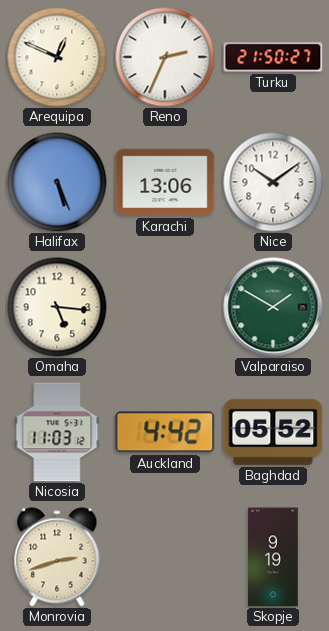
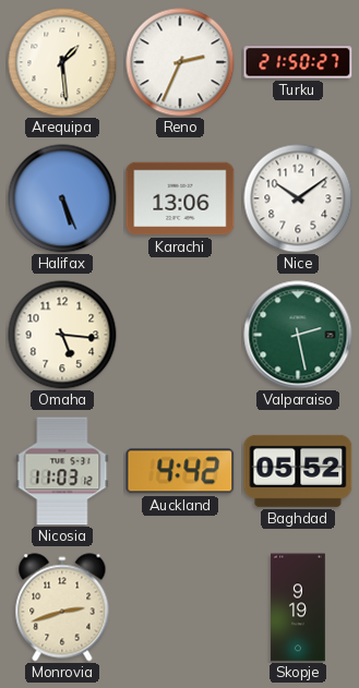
Arequipa: 12:49 -> 1:29 (62, 62)
Valparaiso: 1:50 -> 2:28 (298, 335)
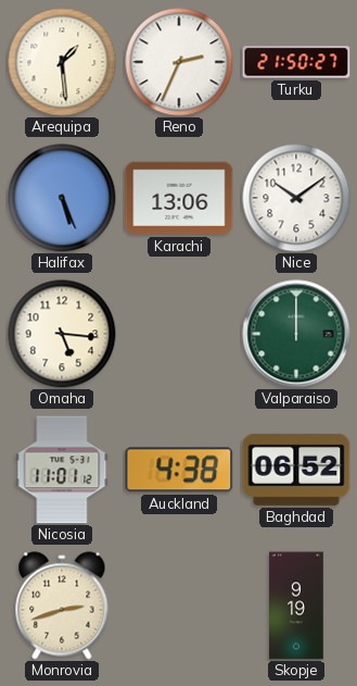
Valparaiso: 2:28 -> 12:00 (296, 334)
Nicosia: 11:03 -> 11:01 (62, 470)
Auckland: 4:42 -> 4:38 (179, 470)
Baghdad: 05:52 -> 06:52 (296, 470)
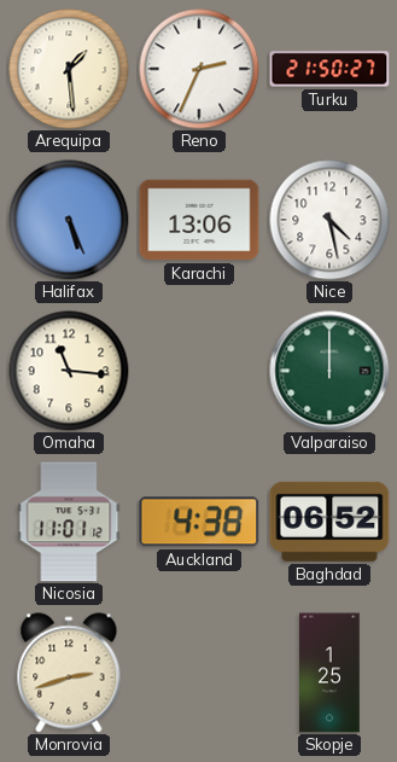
Nice: 10:09 -> 4:28 (329, 220)
Omaha: 5:16 -> 11:16 (69, 371)
Skopje: 9:19 -> 1:25 (329, 673)
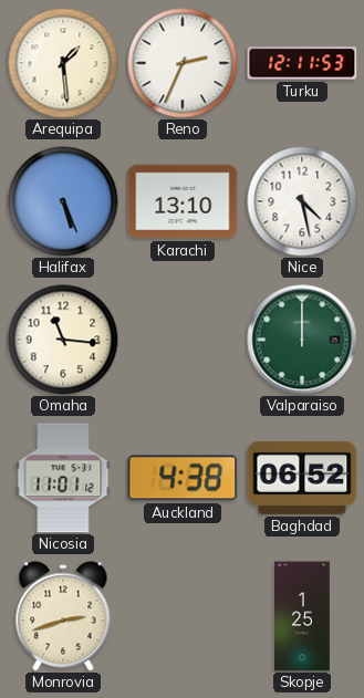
Turku: 21:50 -> 12:11 (302, 63)
Karachi: 13:06 -> 13:10 (183, 201)
